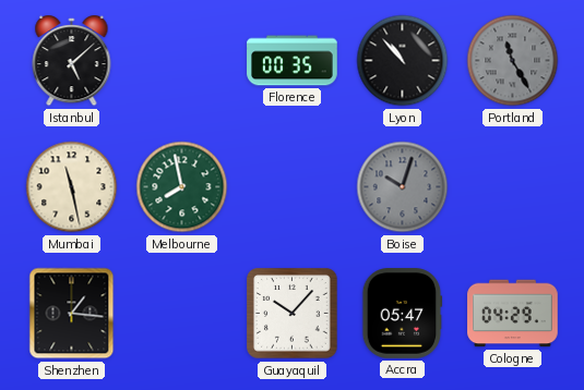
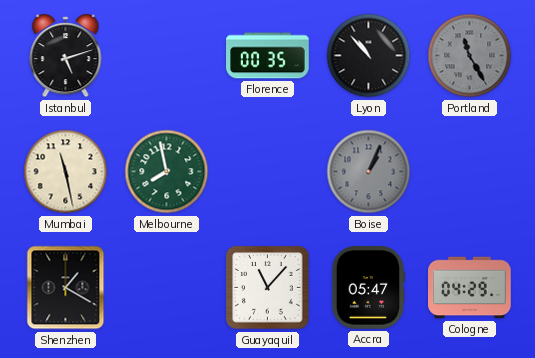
Istanbul: 5:08 -> 5:12 (66, 56)
Boise: 10:03 -> 1:04 (369, 172)
Shenzhen: 1:16 -> 1:20 (66, 288)
Guayaquil: 10:07 -> 11:07 (268, 288)
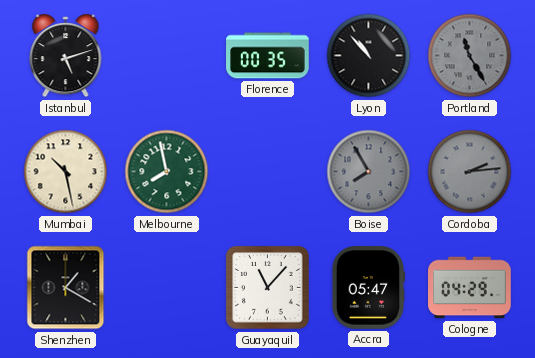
Mumbai: 11:28 -> 10:28 (66, 172)
Boise: 1:04 -> 7:55 (369, 172)
Cordoba: none -> 2:14 (470, 172)
